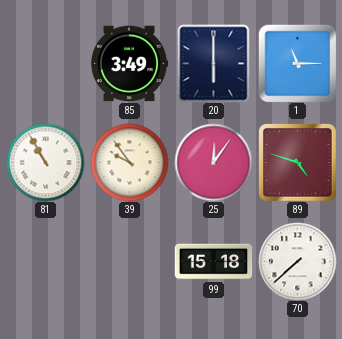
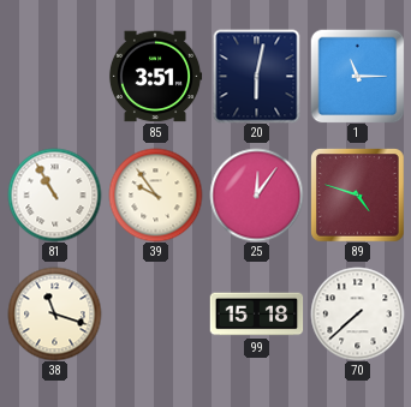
85: 3:49 -> 3:51 (155, 77)
20: 6:00 -> 6:02 (257, 76)
38: none -> 11:18 (54, 313)
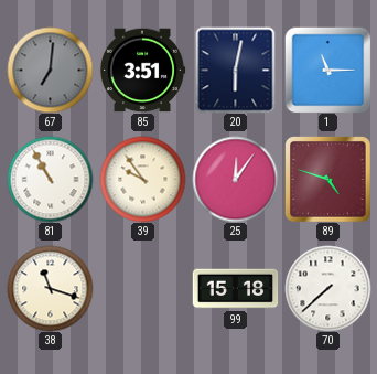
67: none -> 7:01 (50, 70)
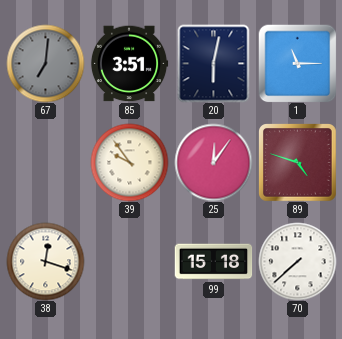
81: 10:55 -> none (50, 179)
38: 11:18 -> 12:18 (45, 261)
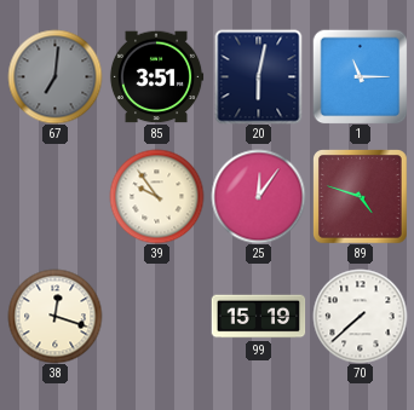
99: 15:18 -> 15:19 (258, 317)
